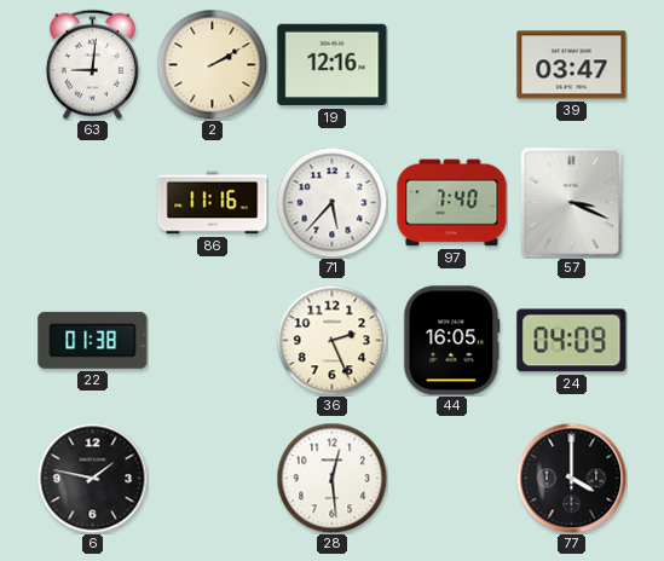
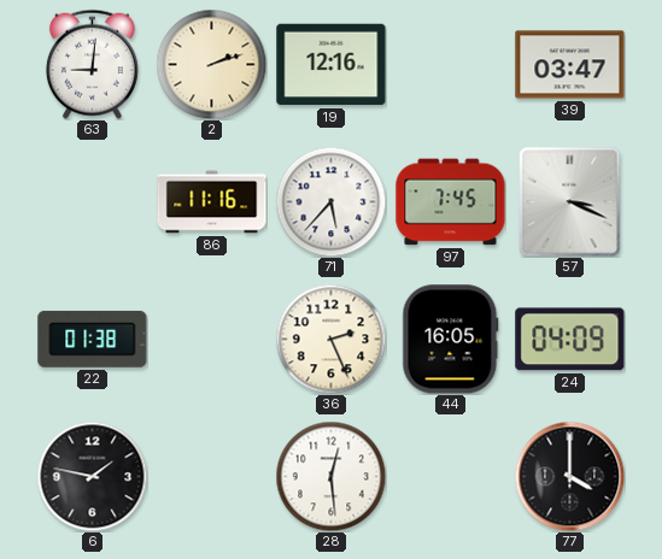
2: 2:10 -> 2:12 (211, 64)
97: 7:40 -> 7:45 (451, 202)
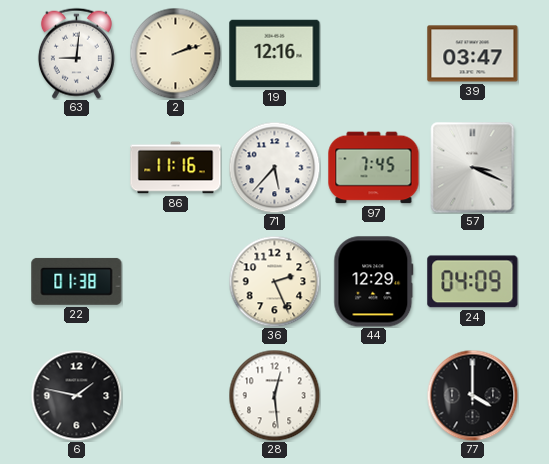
44: 16:05 -> 12:29 (374, 282)
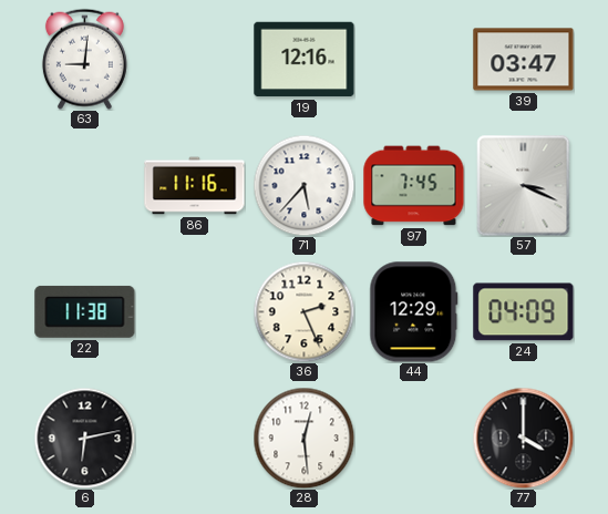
2: 2:12 -> none (175, 53)
22: 01:38 -> 11:38 (85, 311)
6: 1:47 -> 6:13 (84, 438)
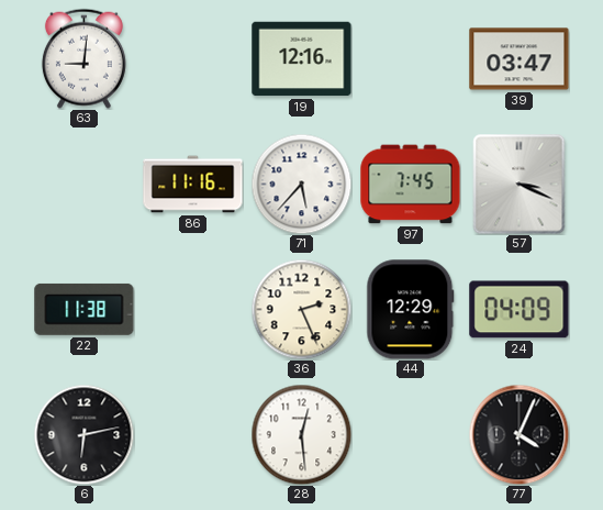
77: 4:00 -> 4:04 (518, 434)
